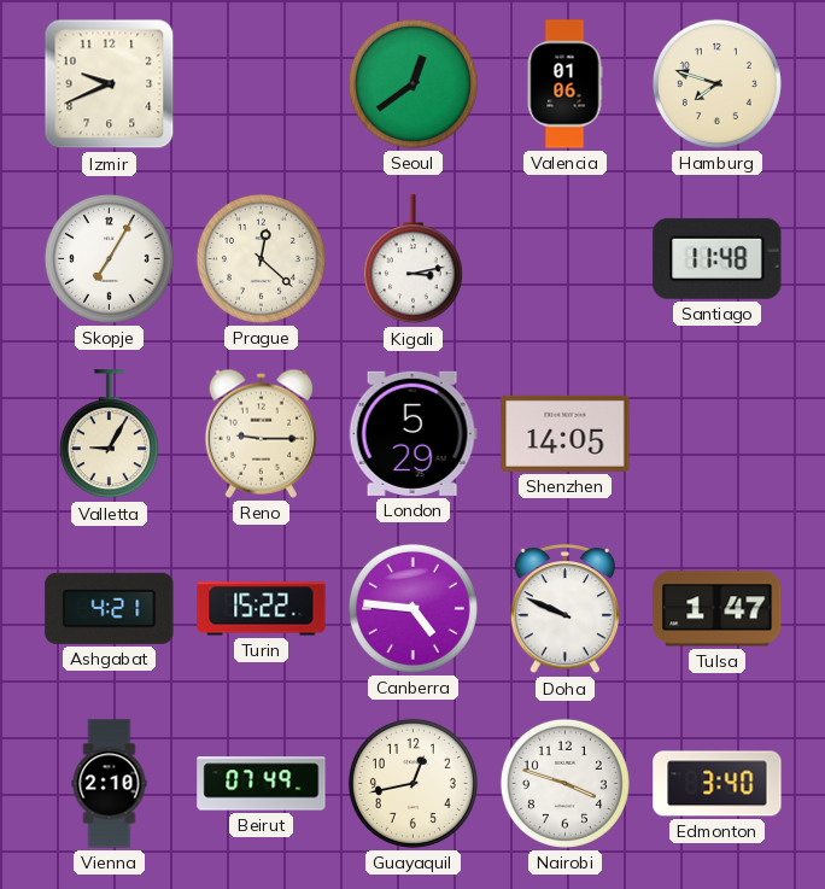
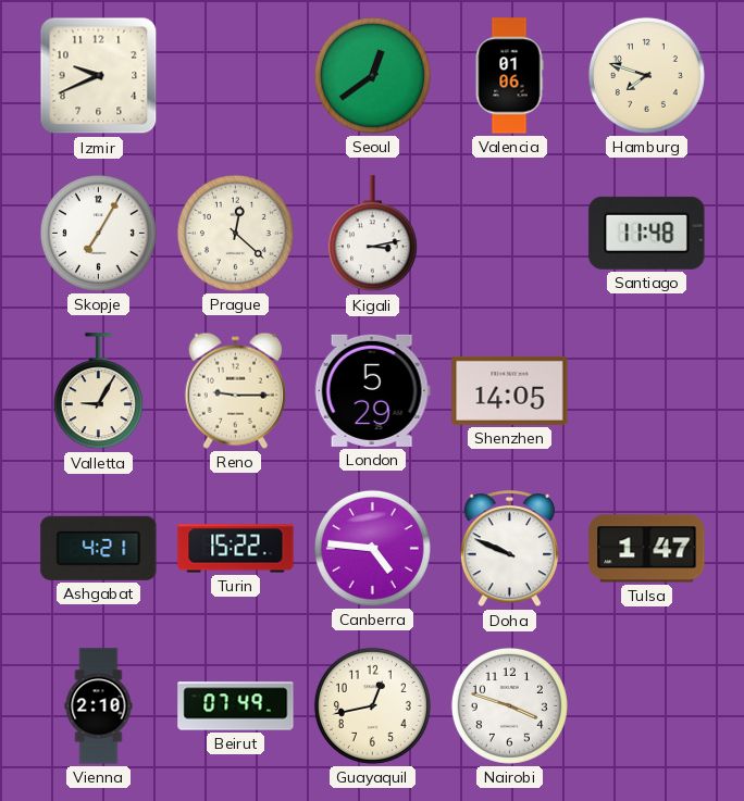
Edmonton: 3:40 -> none (718, 784)
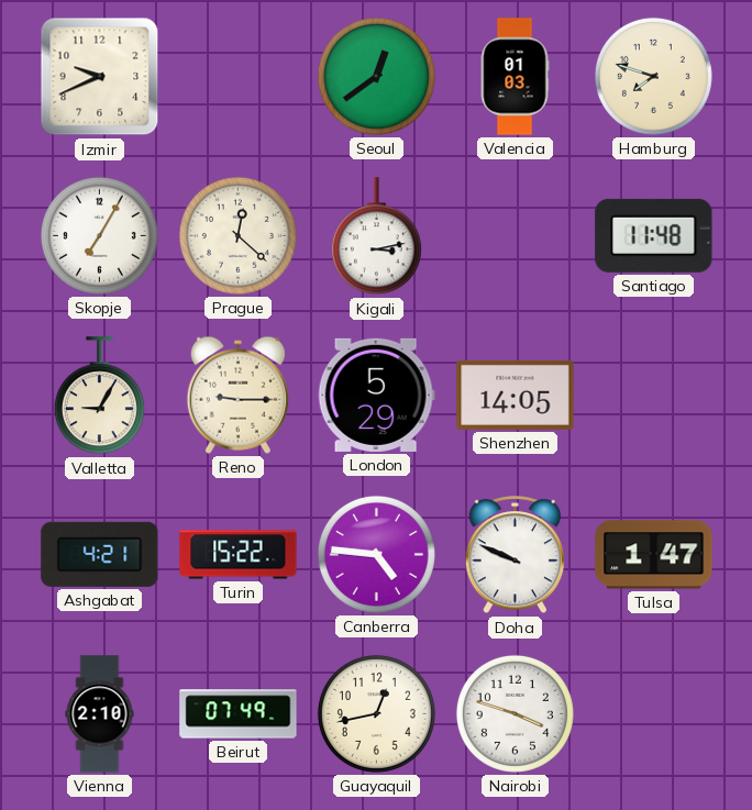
Valencia: 01:06 -> 01:03 (515, 77)
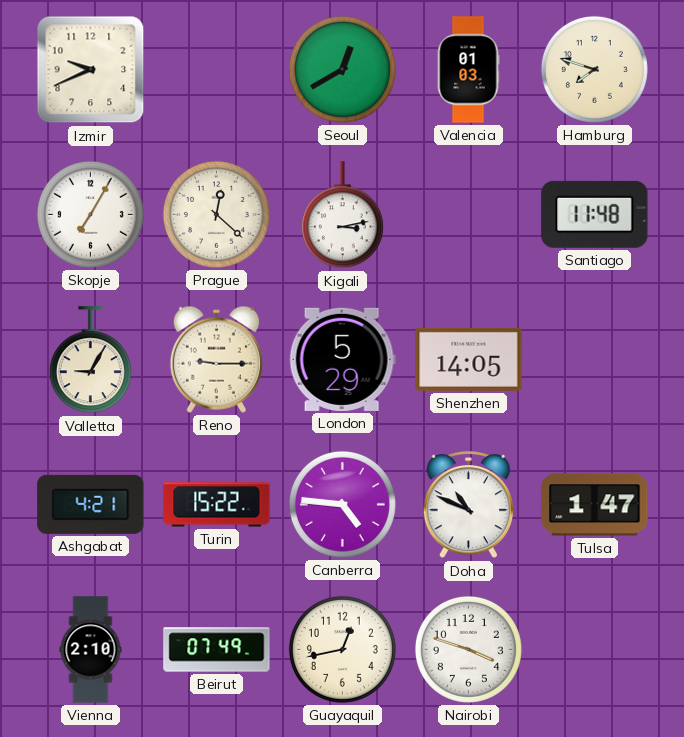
Seoul: 12:39 -> 12:40 (342, 69)
Doha: 9:49 -> 10:49 (469, 505)
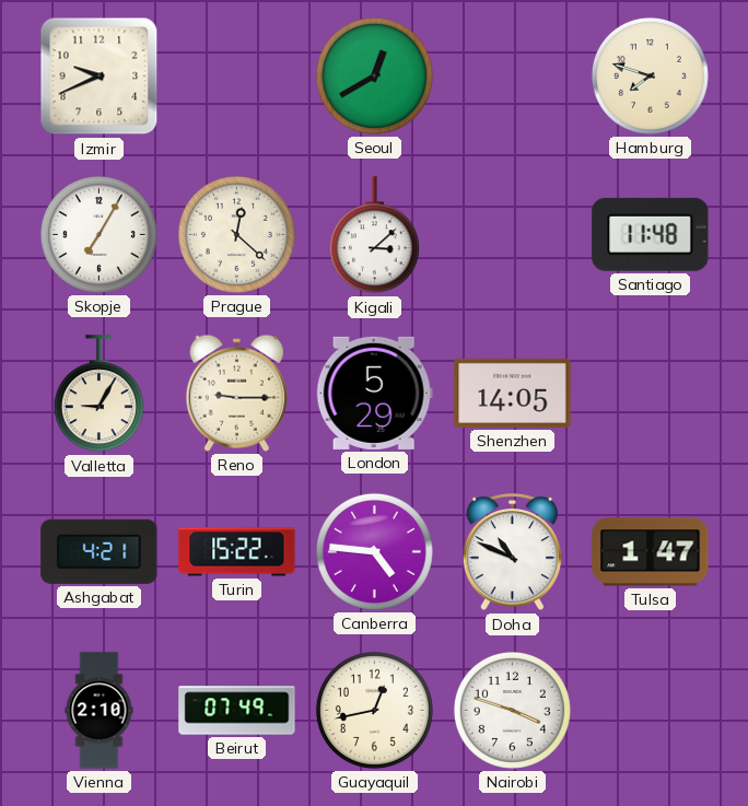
Valencia: 01:03 -> none (468, 70)
Kigali: 3:13 -> 3:08 (374, 235)
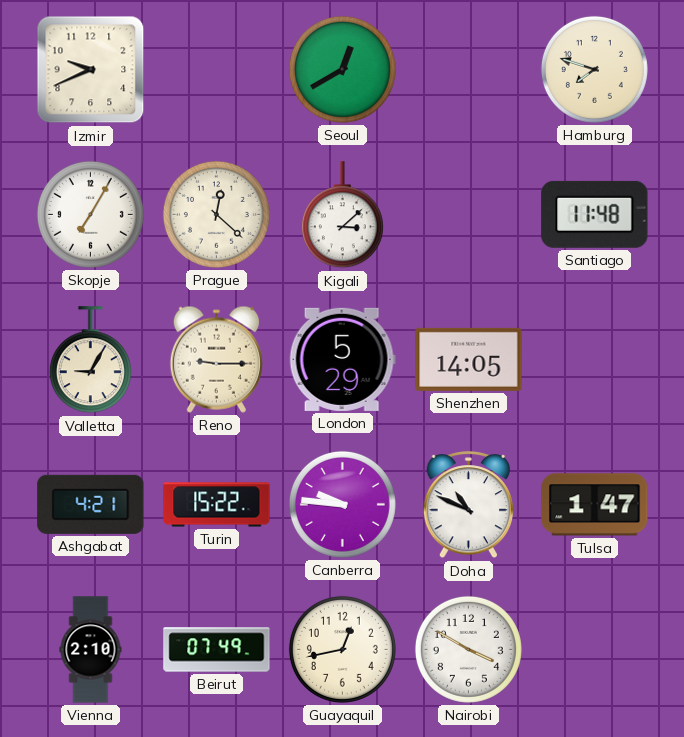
Canberra: 4:46 -> 9:46 (342, 504)
Nairobi: 3:48 -> 3:50 (468, 649)
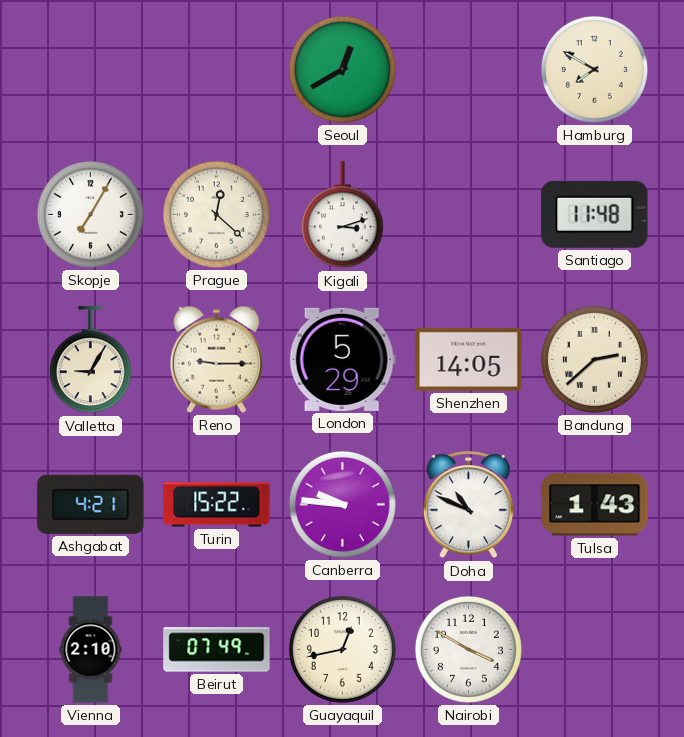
Izmir: 9:41 -> none (91, 70)
Hamburg: 7:48 -> 7:50 (594, 69)
Kigali: 3:08 -> 3:12 (342, 215)
Bandung: none -> 2:38 (594, 359)
Tulsa: 1:47 -> 1:43 (595, 505)
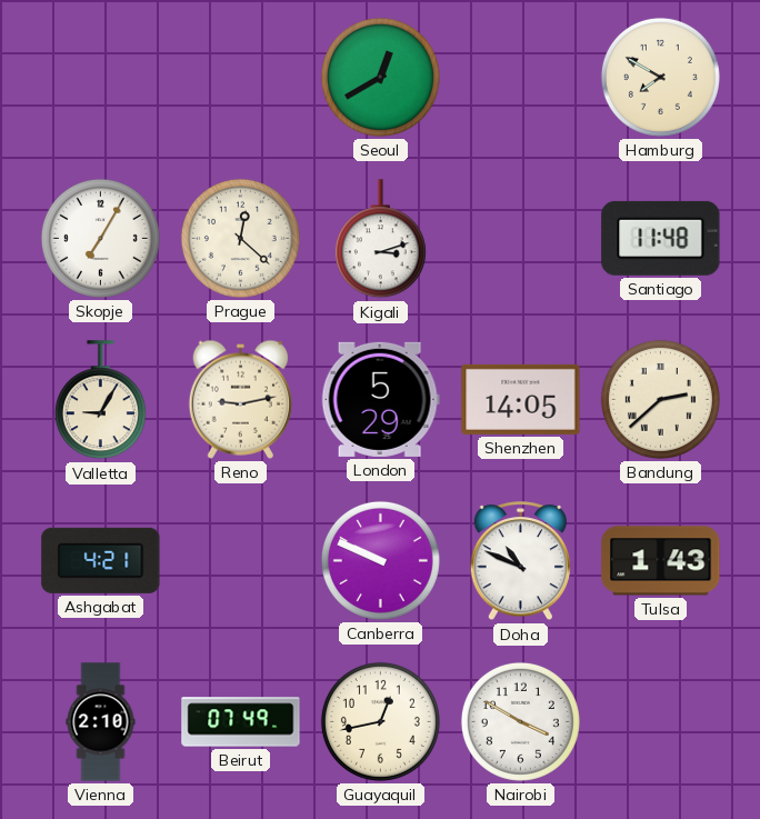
Reno: 9:15 -> 9:13 (240, 399)
Turin: 15:22 -> none (217, 505)
Canberra: 9:46 -> 9:49 (380, 560)
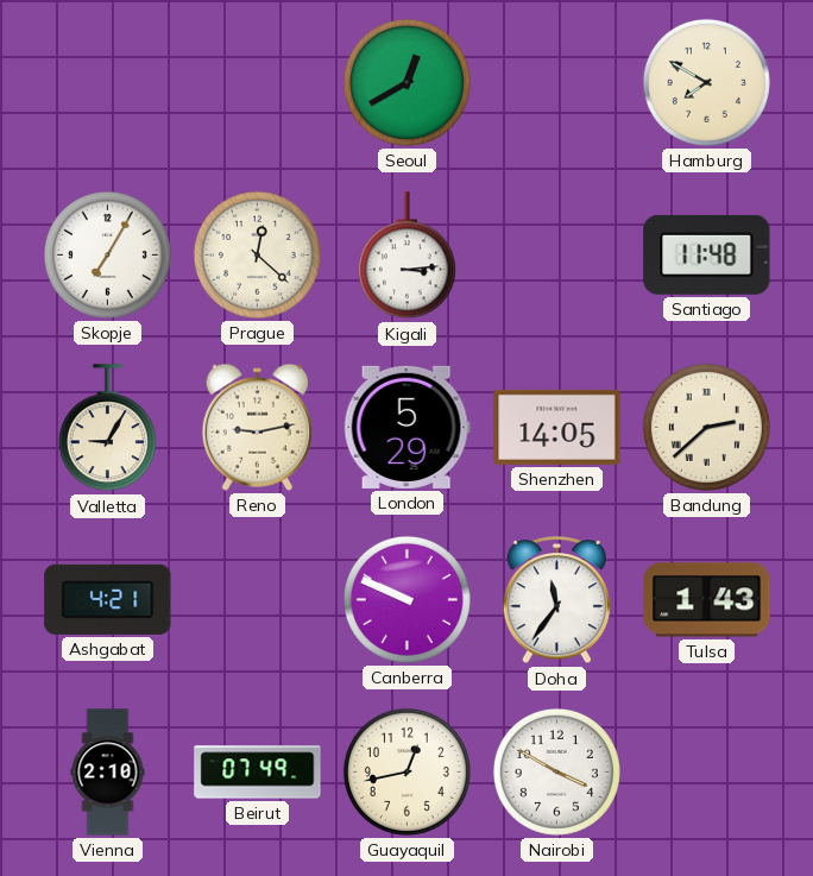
Kigali: 3:12 -> 3:14 (406, 256)
Doha: 10:49 -> 11:36 (557, 600)
